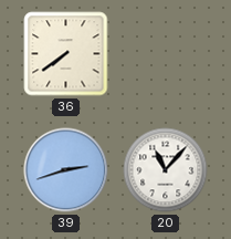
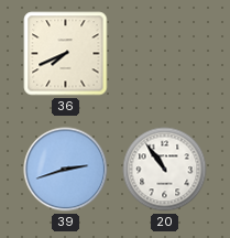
36: 7:39 -> 7:41 (66, 54)
20: 11:07 -> 10:54 (165, 170)
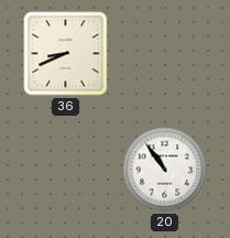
36: 7:41 -> 8:41 (66, 54)
39: 2:42 -> none (66, 170)
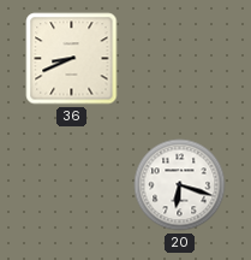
20: 10:54 -> 6:18 (180, 185)
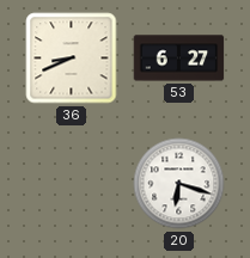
53: none -> 6:27 (179, 59)
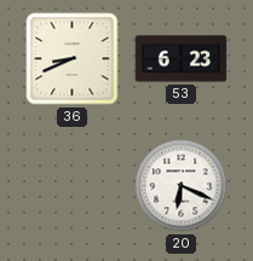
53: 6:27 -> 6:23 (182, 59)
20: 6:18 -> 6:19 (182, 186)
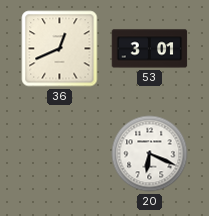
36: 8:41 -> 12:41 (60, 49)
53: 6:23 -> 3:01 (150, 49)
